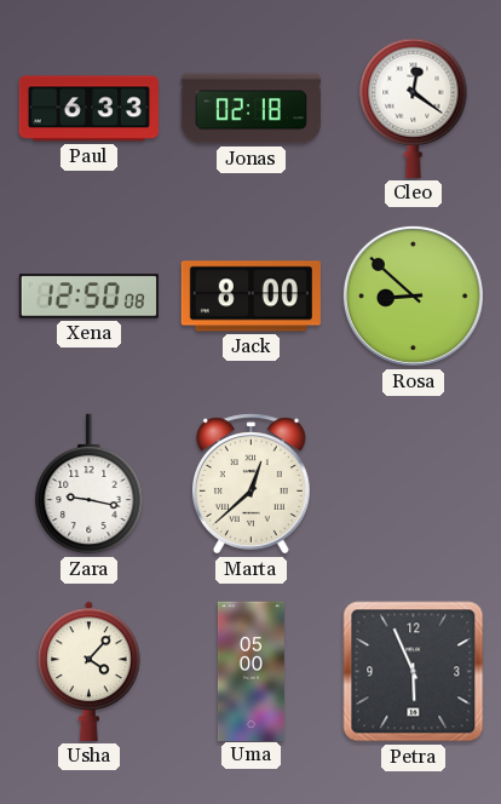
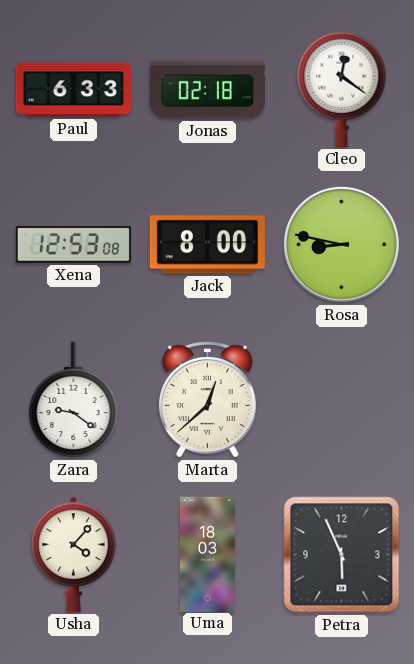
Xena: 12:50 -> 12:53 (73, 245)
Rosa: 8:52 -> 8:47 (341, 244)
Zara: 9:17 -> 9:21 (74, 400)
Uma: 05:00 -> 18:03 (207, 554)
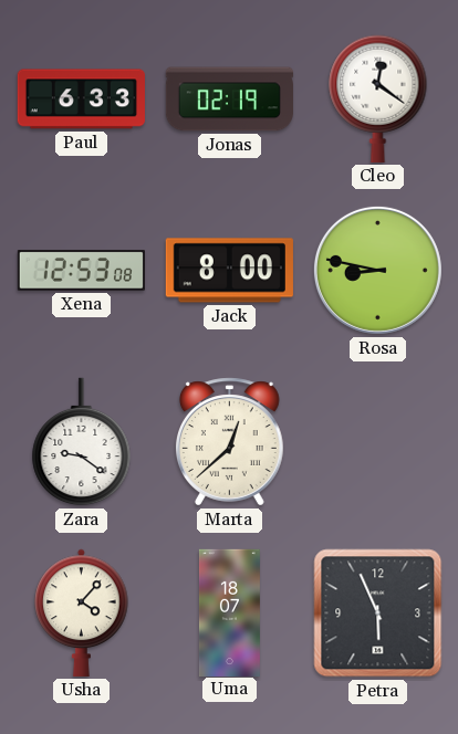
Jonas: 02:18 -> 02:19 (229, 99)
Uma: 18:03 -> 18:07 (229, 612)
